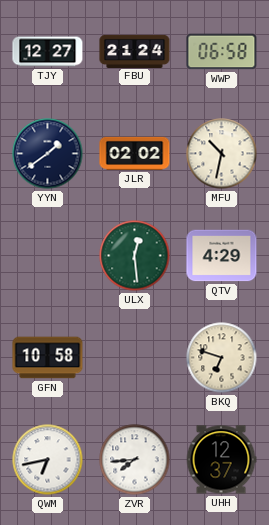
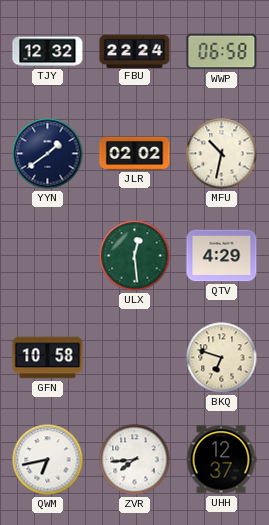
TJY: 12:27 -> 12:32 (48, 52)
FBU: 21:24 -> 22:24 (135, 51)
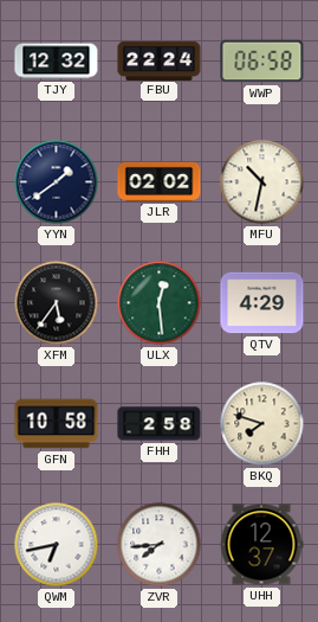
XFM: none -> 5:36 (57, 303)
FHH: none -> 2:58 (160, 424)
BKQ: 6:48 -> 7:48 (262, 424)
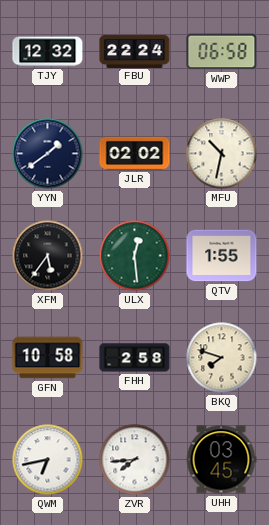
QTV: 4:29 -> 1:55 (222, 256)
UHH: 12:37 -> 03:45 (221, 460)
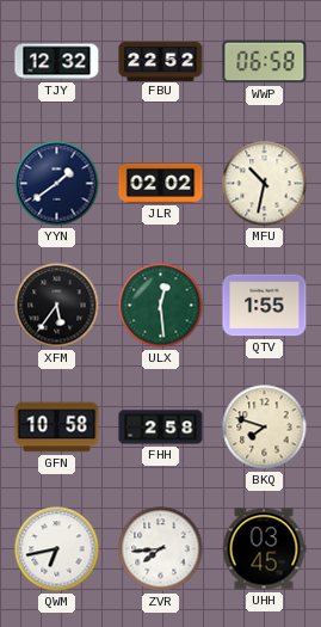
FBU: 22:24 -> 22:52 (161, 61)
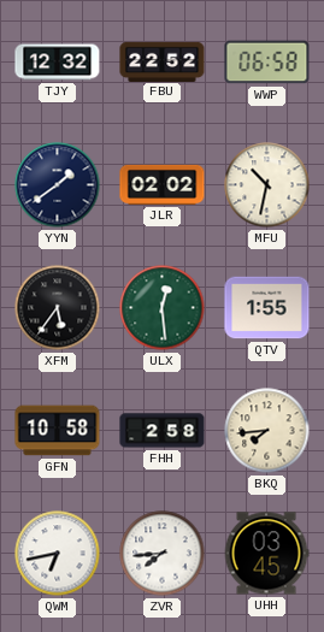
BKQ: 7:48 -> 7:44 (267, 431)
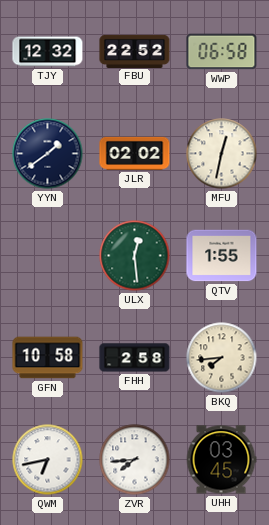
MFU: 10:32 -> 12:32 (222, 154)
XFM: 5:36 -> none (58, 308)
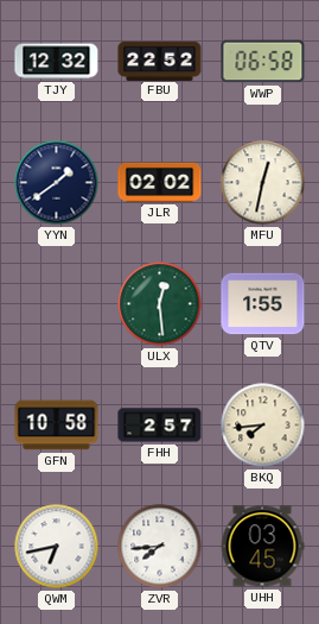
FHH: 2:58 -> 2:57 (160, 426)
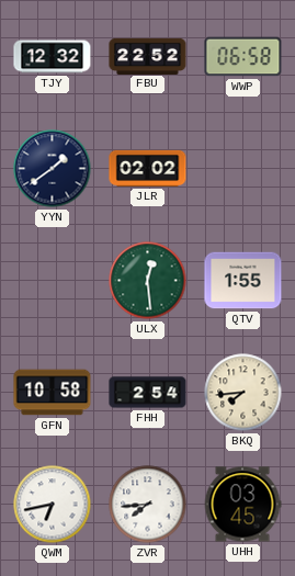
MFU: 12:32 -> none (263, 183)
FHH: 2:57 -> 2:54 (148, 393)
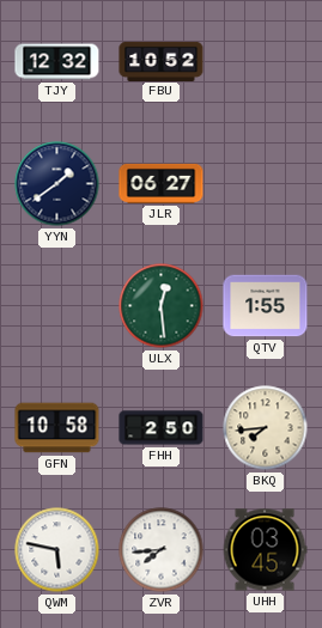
FBU: 22:52 -> 10:52 (162, 61)
WWP: 06:58 -> none (243, 57)
JLR: 02:02 -> 06:27 (162, 183)
FHH: 2:54 -> 2:50 (162, 428)
QWM: 6:43 -> 5:47 (57, 550)
